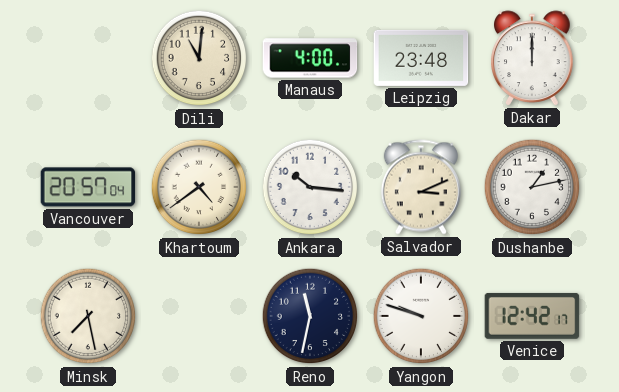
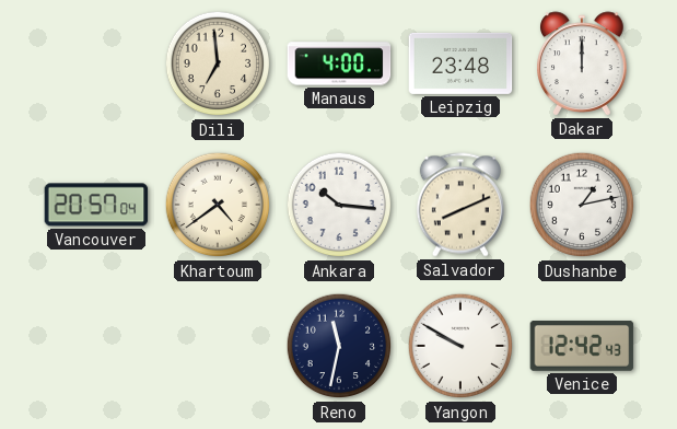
Dili: 11:01 -> 6:59 (218, 63)
Salvador: 3:11 -> 8:11 (460, 205)
Minsk: 7:28 -> none (88, 316)
Yangon: 9:48 -> 9:50 (460, 346)
Venice: 12:42:17 -> 12:42:43 (582, 346)
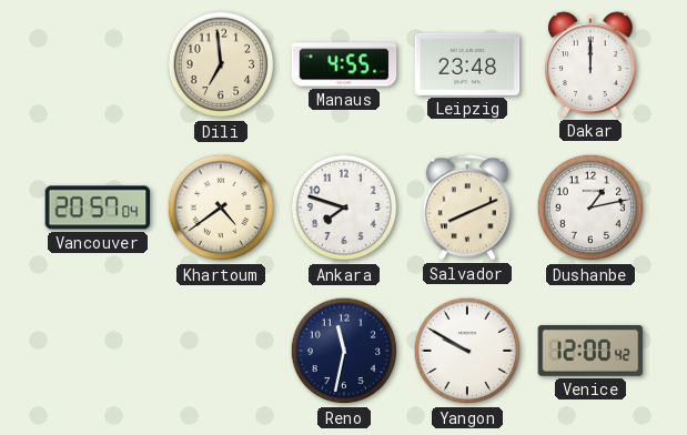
Manaus: 4:00 -> 4:55 (344, 64)
Ankara: 10:16 -> 7:48 (344, 208)
Venice: 12:42 -> 12:00 (590, 351)
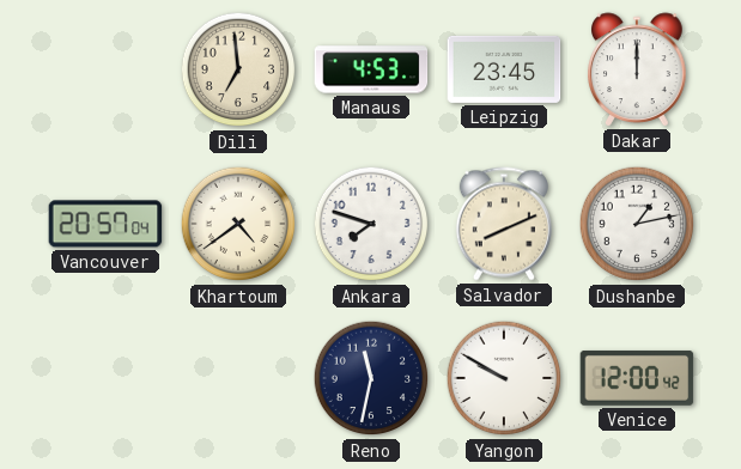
Manaus: 4:55 -> 4:53 (371, 69)
Leipzig: 23:48 -> 23:45 (504, 69)
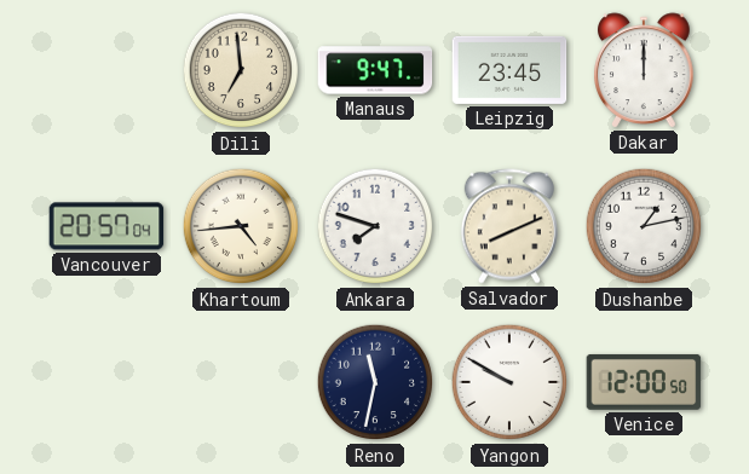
Manaus: 4:53 -> 9:47 (375, 70)
Khartoum: 4:39 -> 4:44 (241, 226)
Venice: 12:00:42 -> 12:00:50 (644, 382)
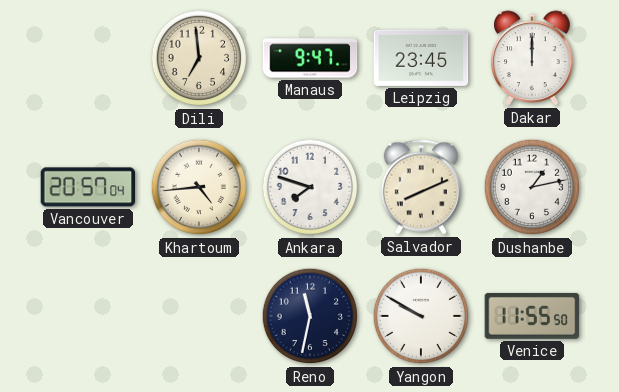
Venice: 12:00 -> 11:55 (532, 316)
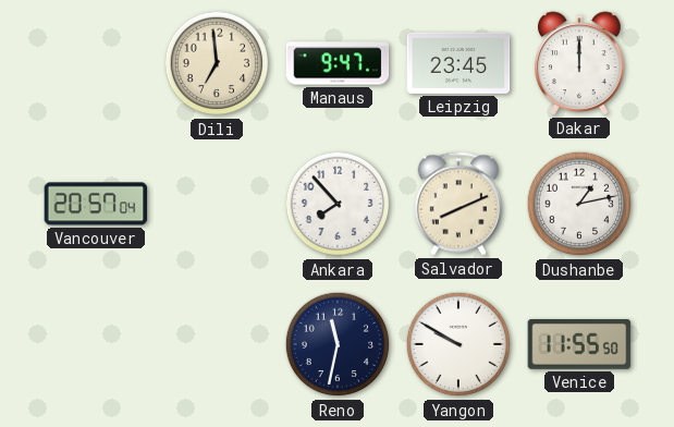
Khartoum: 4:44 -> none (199, 187)
Ankara: 7:48 -> 7:53 (338, 204)
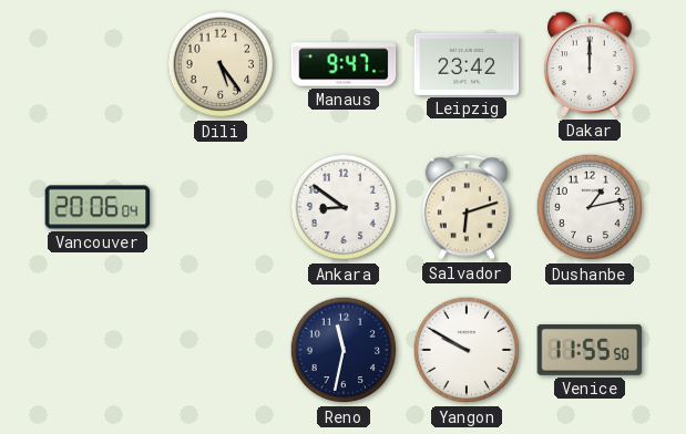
Dili: 6:59 -> 5:24 (221, 64)
Leipzig: 23:45 -> 23:42 (467, 64)
Vancouver: 20:57 -> 20:06 (98, 207)
Ankara: 7:53 -> 8:51 (344, 207)
Salvador: 8:11 -> 6:12 (467, 207)
